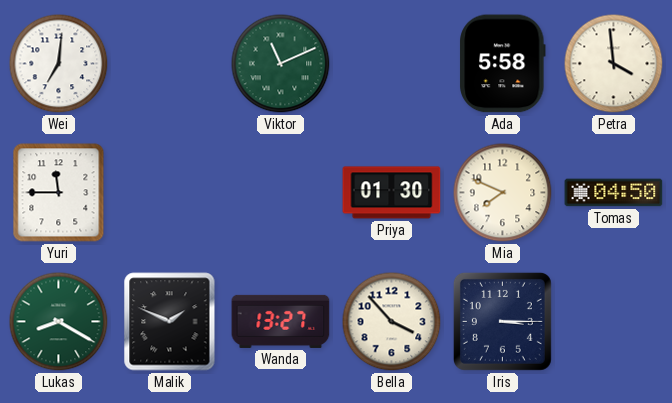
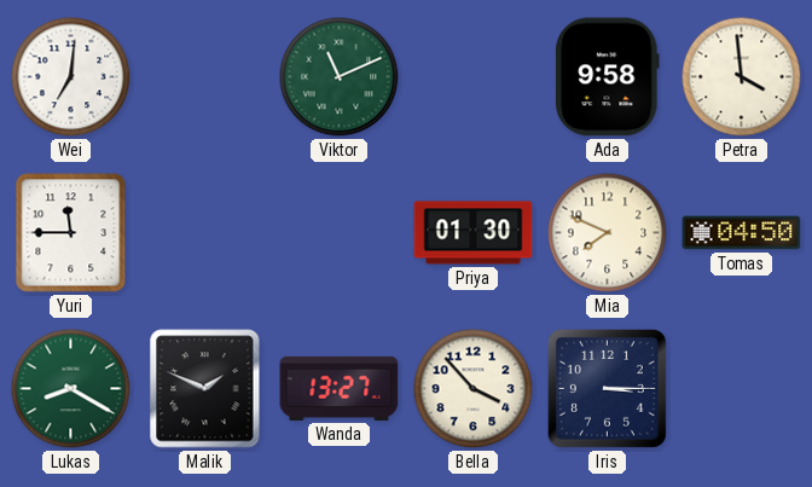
Ada: 5:58 -> 9:58 (608, 77)
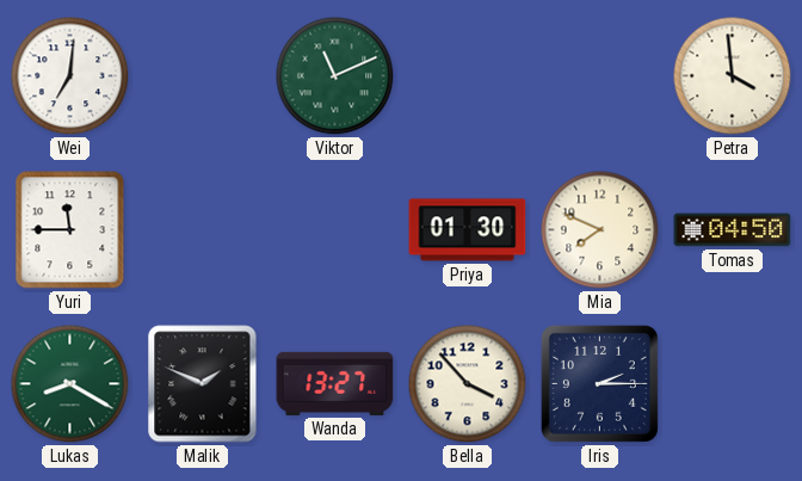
Ada: 9:58 -> none (608, 77)
Iris: 3:15 -> 2:15 (599, 383)
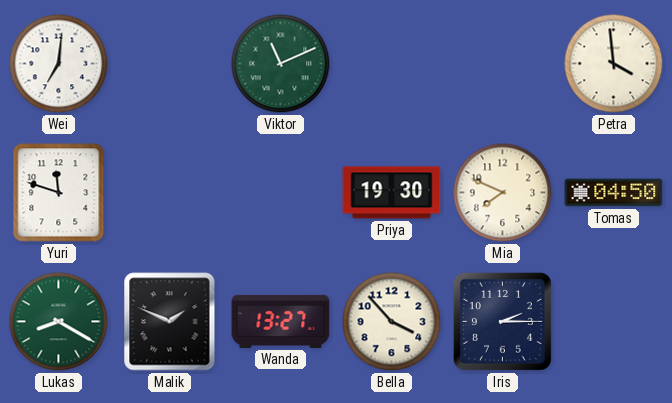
Yuri: 11:45 -> 11:48 (59, 193)
Priya: 01:30 -> 19:30 (392, 193)
